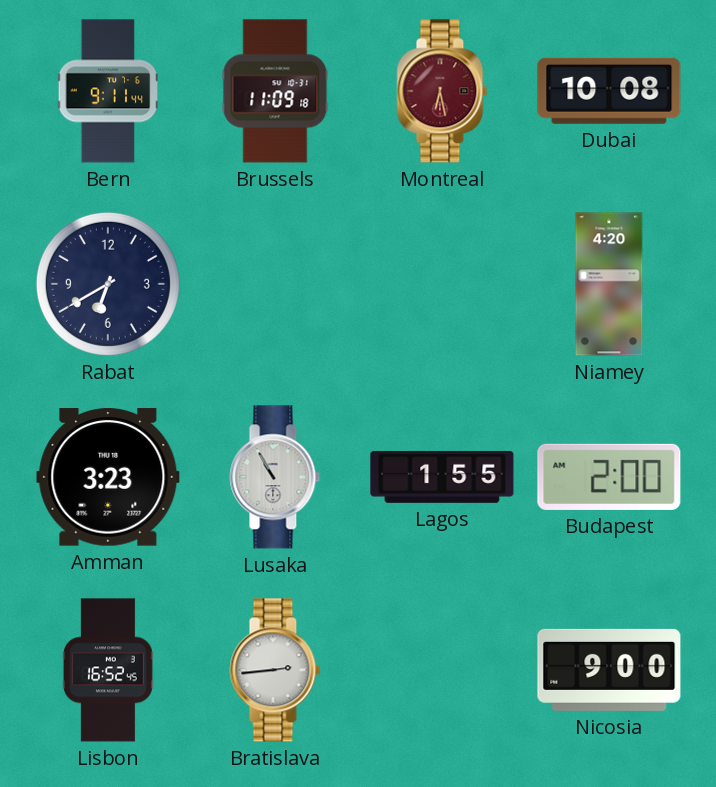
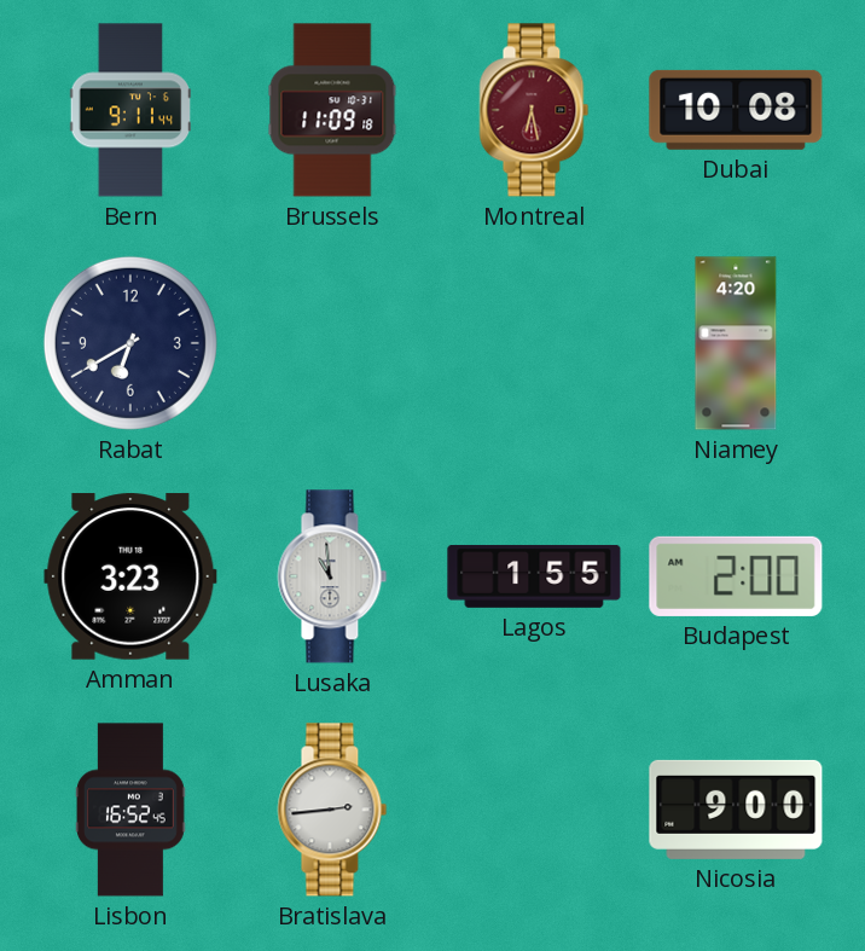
Lusaka: 10:55 -> 10:59 (332, 576)
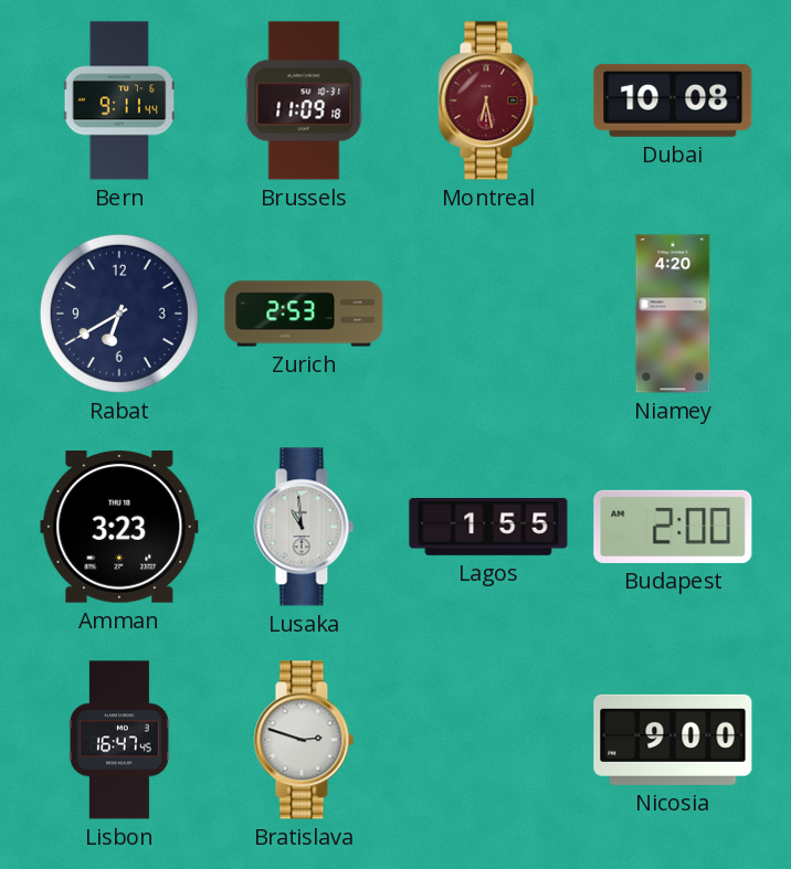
Zurich: none -> 2:53 (304, 314)
Lisbon: 16:52 -> 16:47 (120, 740)
Bratislava: 2:44 -> 2:48 (304, 740)
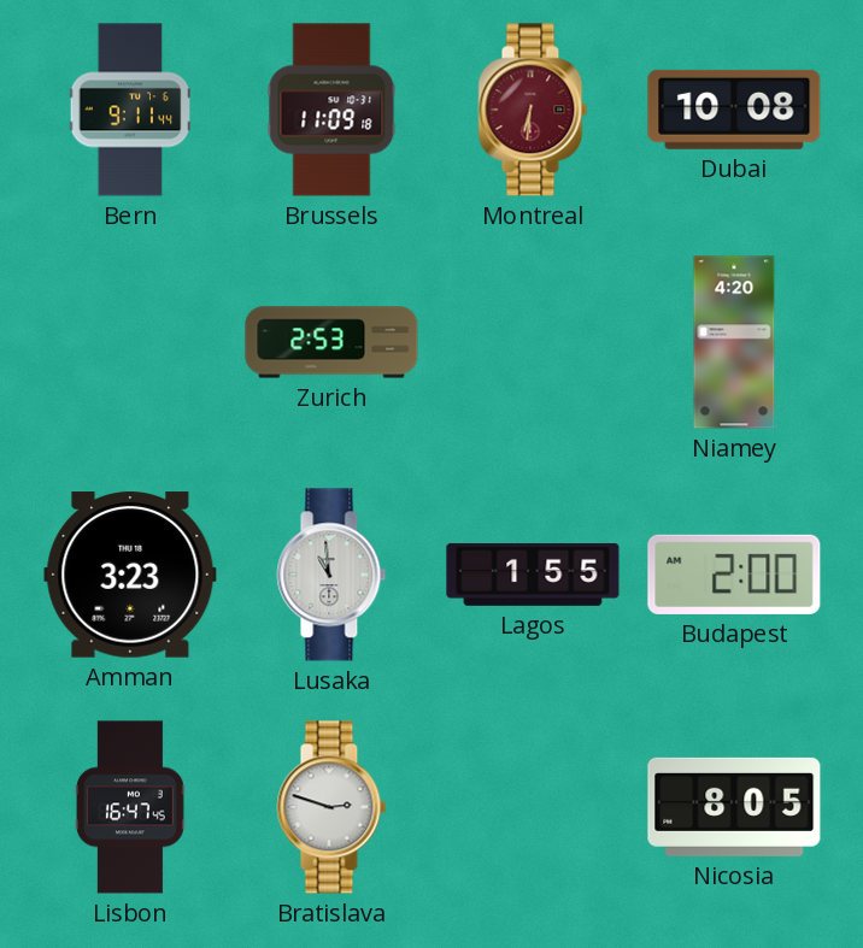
Montreal: 6:28 -> 6:31 (533, 110)
Rabat: 6:40 -> none (119, 314)
Nicosia: 9:00 -> 8:05 (734, 807)
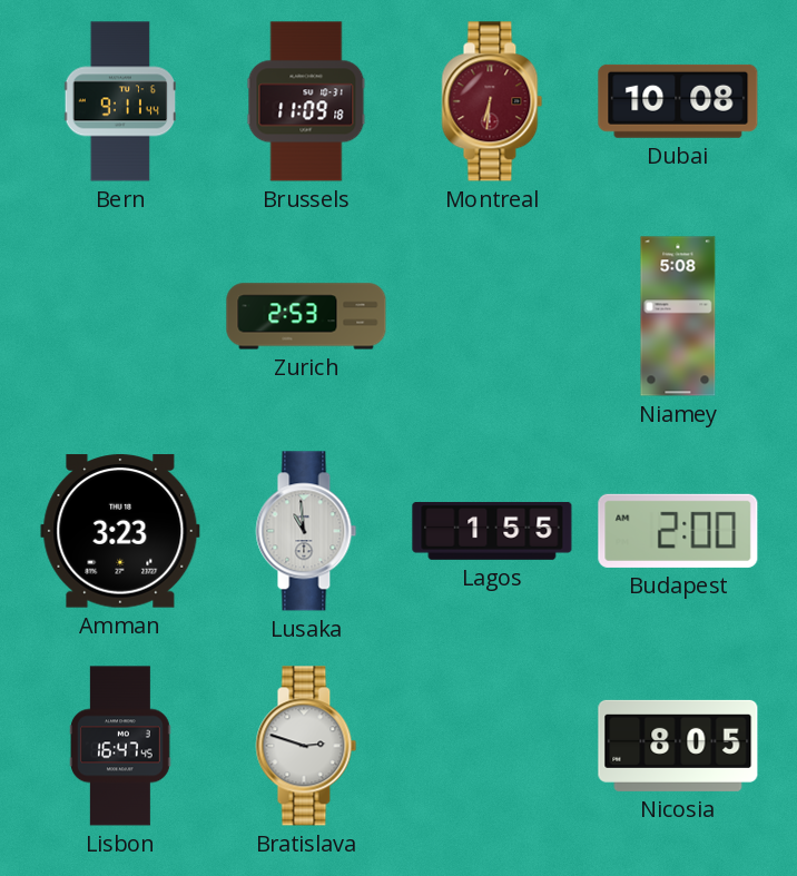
Niamey: 4:20 -> 5:08 (678, 316)
